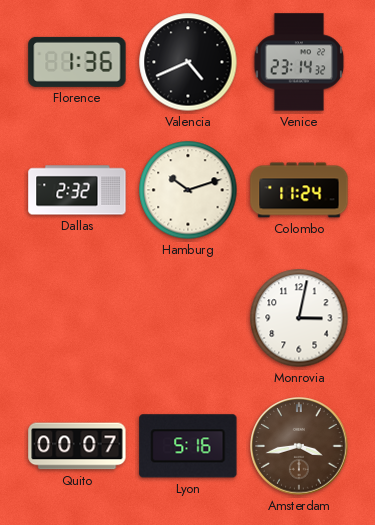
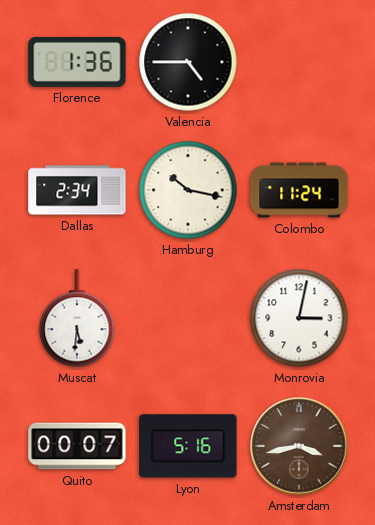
Valencia: 4:41 -> 4:45 (188, 62)
Venice: 23:14 -> none (299, 62)
Dallas: 2:32 -> 2:34 (77, 190)
Hamburg: 10:12 -> 10:17 (188, 190)
Muscat: none -> 5:31 (77, 318)
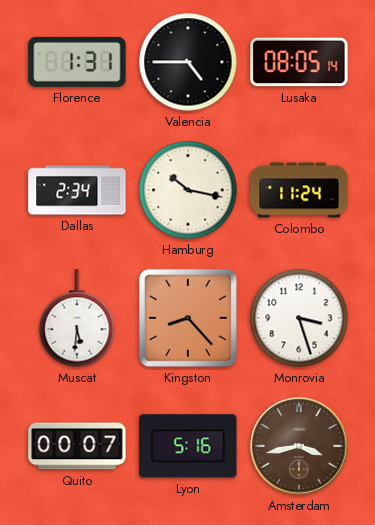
Florence: 1:36 -> 1:31 (77, 62)
Lusaka: none -> 08:05 (299, 62)
Kingston: none -> 8:23 (188, 318)
Monrovia: 3:02 -> 3:27 (299, 318)
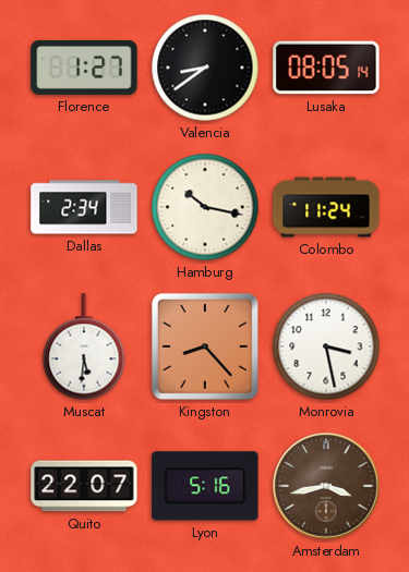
Florence: 1:31 -> 1:27 (84, 68)
Valencia: 4:45 -> 8:39 (205, 68)
Monrovia: 3:27 -> 3:28 (326, 346)
Quito: 00:07 -> 22:07 (84, 486)
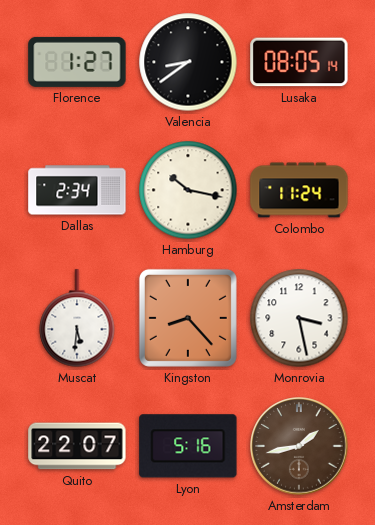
Amsterdam: 3:43 -> 1:43 (299, 446)
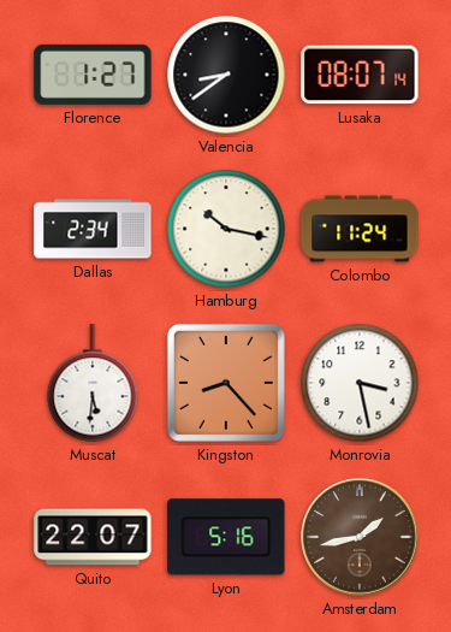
Lusaka: 08:05 -> 08:07 (360, 75)
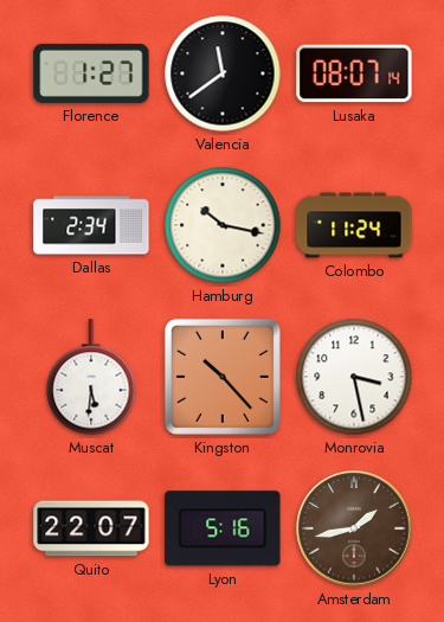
Valencia: 8:39 -> 11:39 (223, 73)
Kingston: 8:23 -> 10:23 (223, 377)
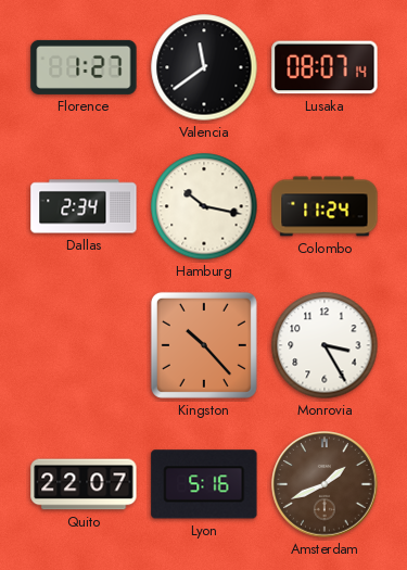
Muscat: 5:31 -> none (91, 377)
Monrovia: 3:28 -> 3:25 (325, 345)
Amsterdam: 1:43 -> 1:41 (325, 484)
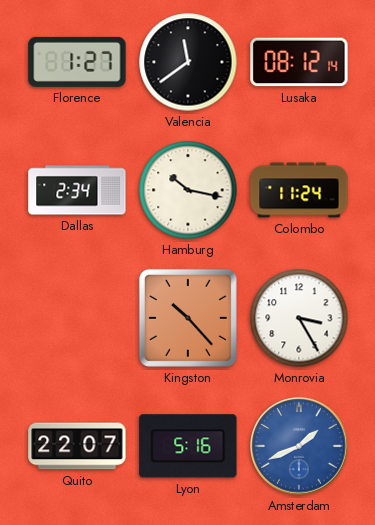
Lusaka: 08:07 -> 08:12 (299, 62)
Amsterdam dial: brown -> blue (299, 446)
